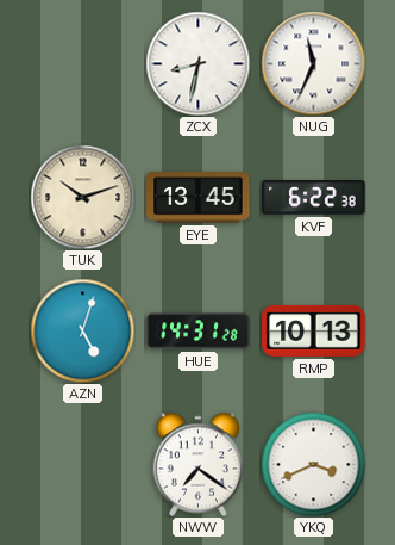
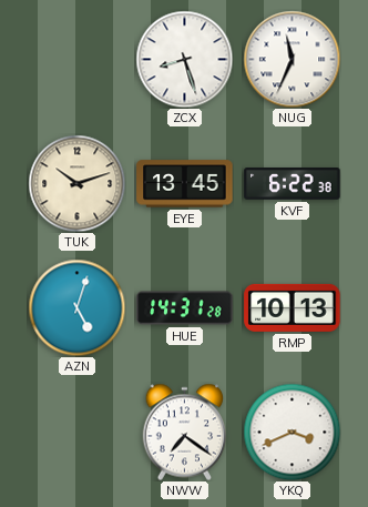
ZCX: 8:32 -> 8:27 (184, 59)
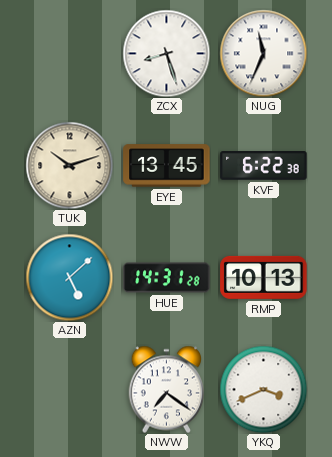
AZN: 5:03 -> 5:08 (69, 277)
